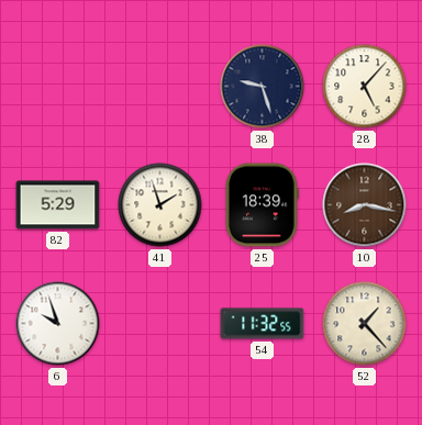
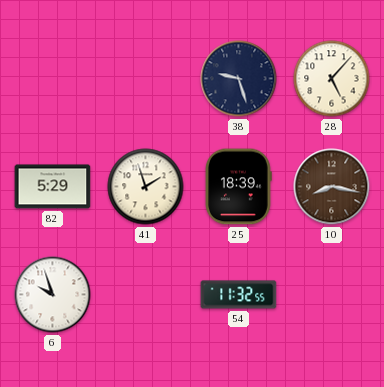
52: 1:23 -> none (365, 324)
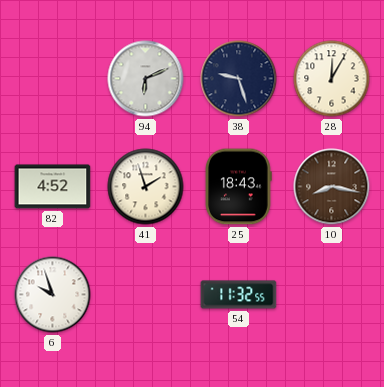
94: none -> 6:11 (146, 79)
28: 5:07 -> 12:05 (332, 79)
82: 5:29 -> 4:52 (53, 187)
25: 18:39 -> 18:43 (239, 187)
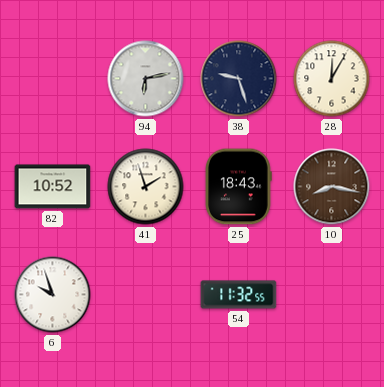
94: 6:11 -> 6:13 (146, 79)
82: 4:52 -> 10:52 (53, 187)
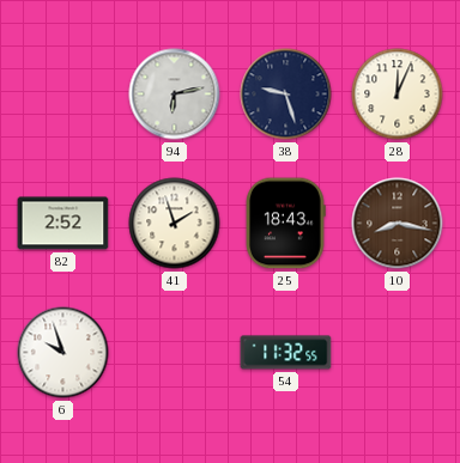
28: 12:05 -> 12:04 (398, 95)
82: 10:52 -> 2:52 (63, 224)
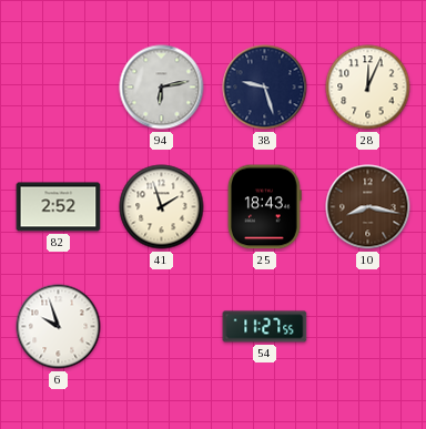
54: 11:32 -> 11:27 (265, 327)
